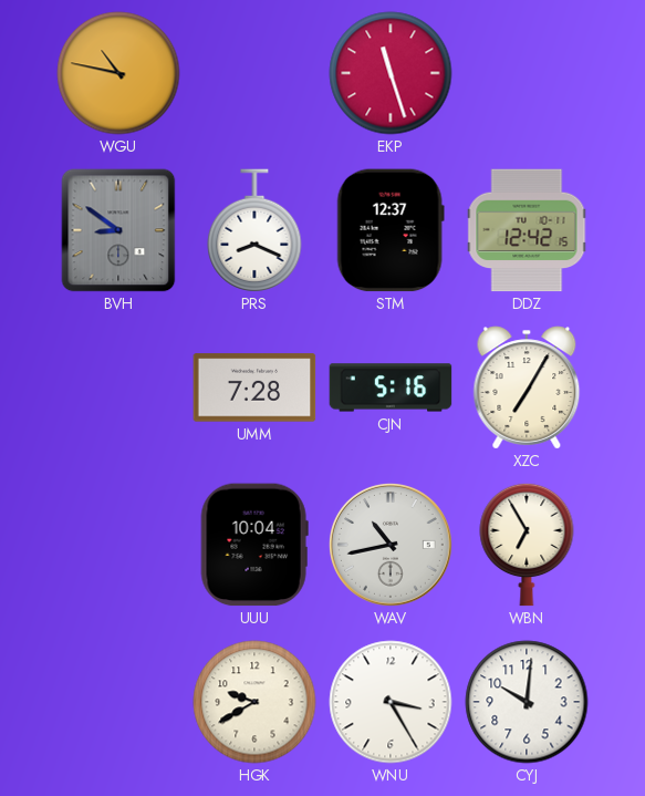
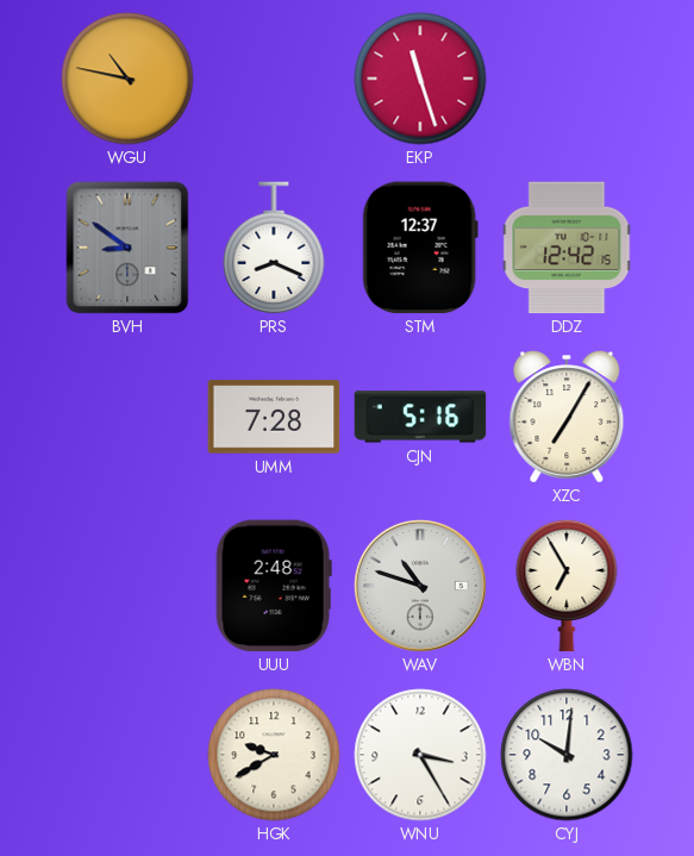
UUU: 10:04 -> 2:48 (274, 586)
WAV: 10:43 -> 10:48 (420, 586)
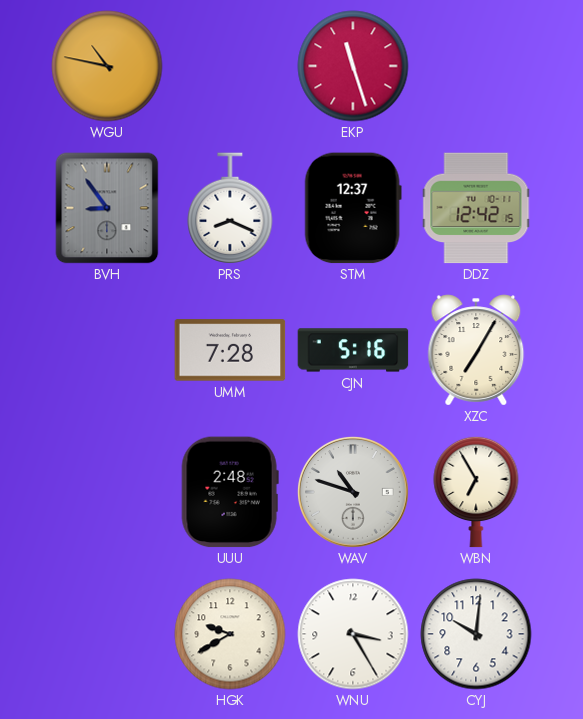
BVH: 8:51 -> 8:54 (107, 208)
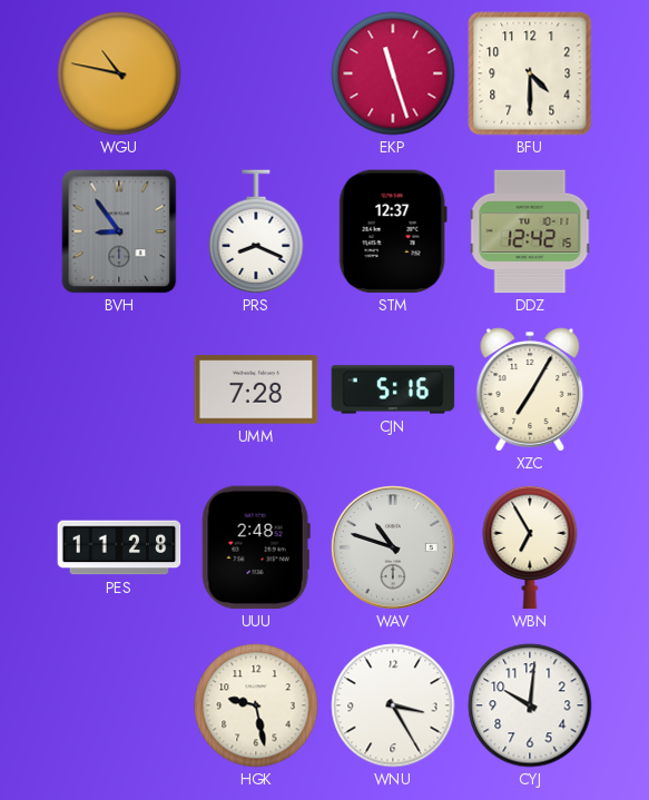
BFU: none -> 4:30 (530, 73)
PES: none -> 11:28 (119, 547)
HGK: 9:40 -> 9:28 (256, 705)
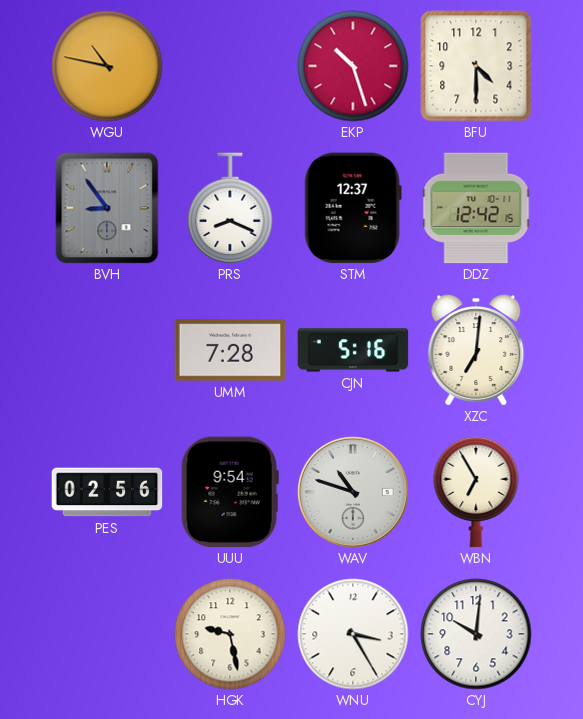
EKP: 11:27 -> 10:27 (353, 66)
XZC: 7:05 -> 7:01 (476, 350)
PES: 11:28 -> 02:56 (107, 492)
UUU: 2:48 -> 9:54 (230, 492)
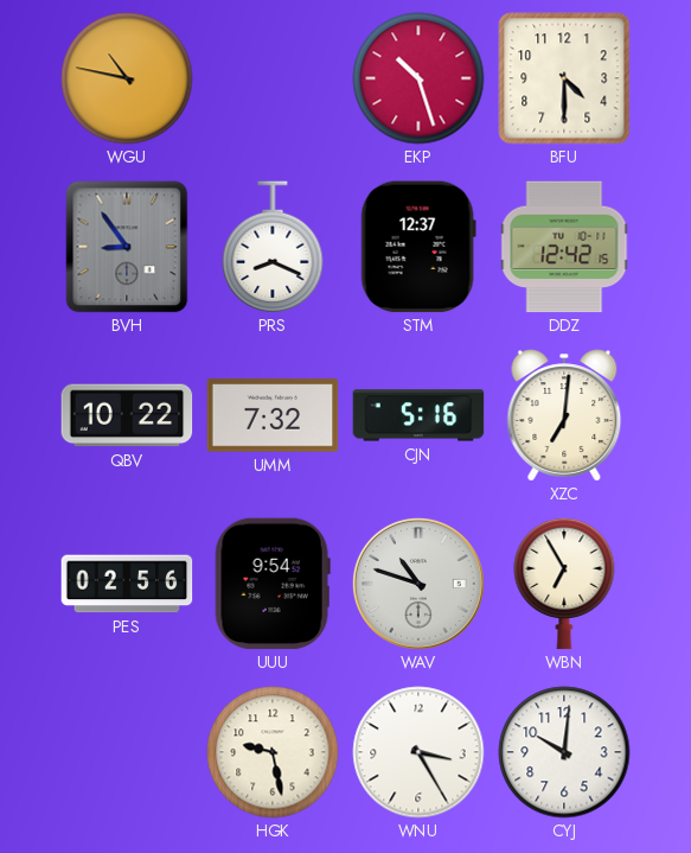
QBV: none -> 10:22 (127, 415)
UMM: 7:28 -> 7:32 (273, 415)
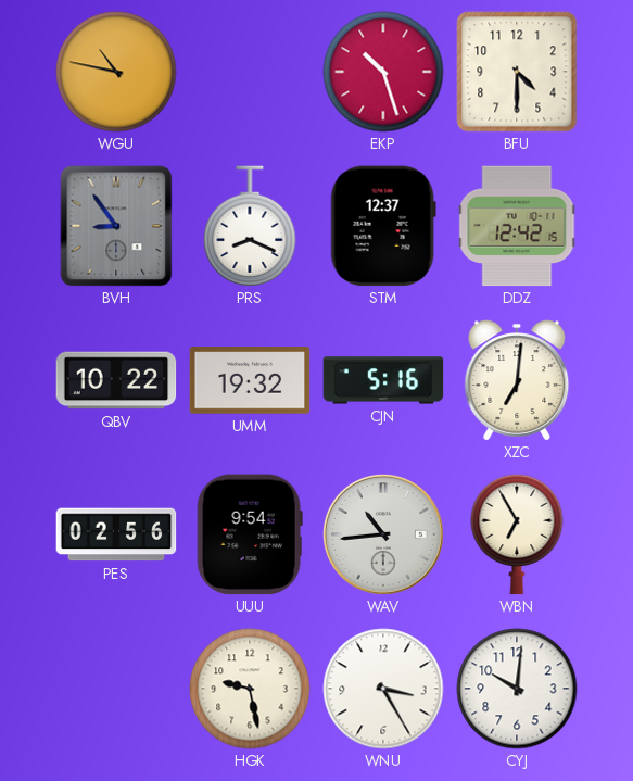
UMM: 7:32 -> 19:32 (250, 380)
WAV: 10:48 -> 10:44 (383, 534)
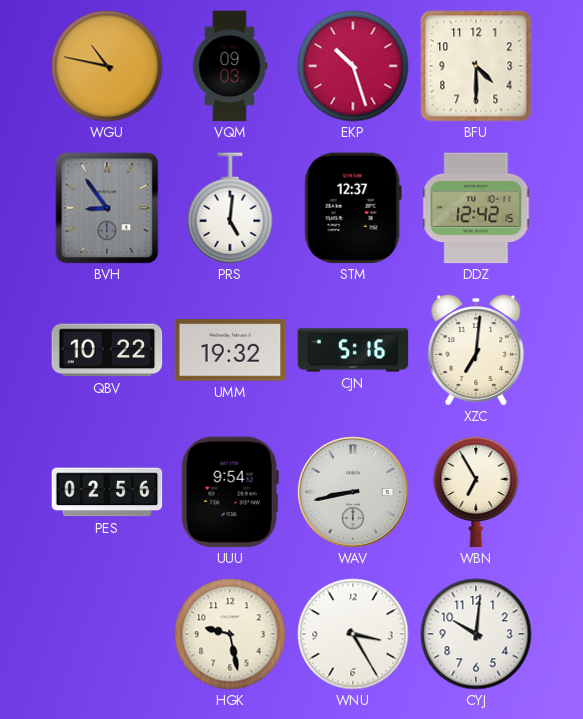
VQM: none -> 09:03 (230, 66)
PRS: 8:19 -> 5:01 (230, 208)
WAV: 10:44 -> 8:43 (353, 492)
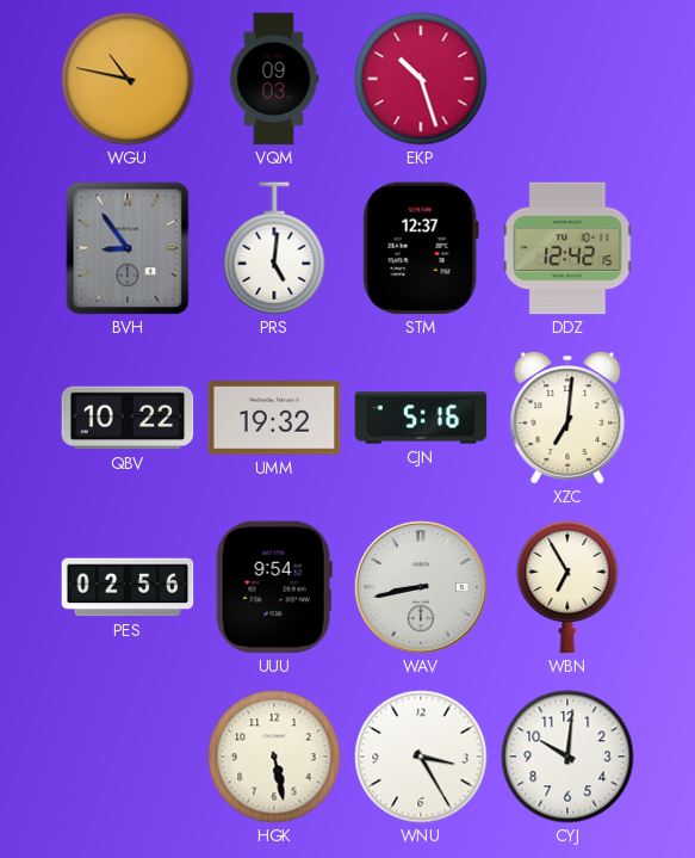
BFU: 4:30 -> none (476, 66)
HGK: 9:28 -> 5:28 (274, 757)
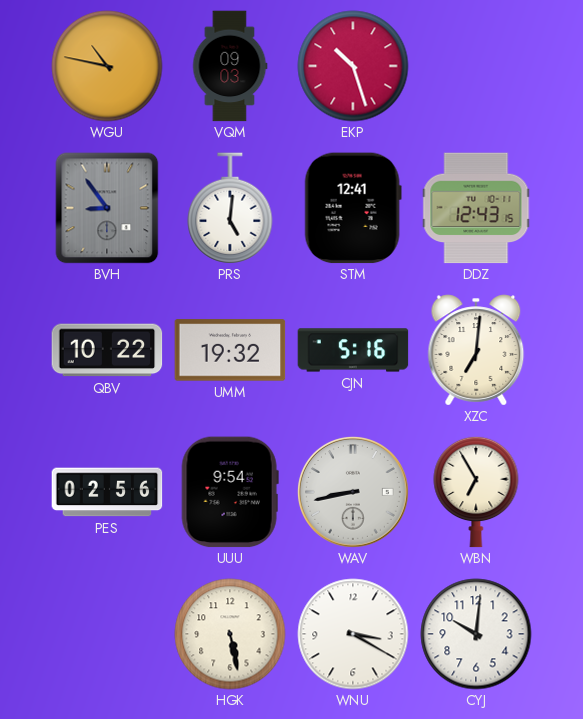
STM: 12:37 -> 12:41 (353, 208)
DDZ: 12:42 -> 12:43 (476, 208)
WNU: 3:25 -> 3:20 (353, 634)
